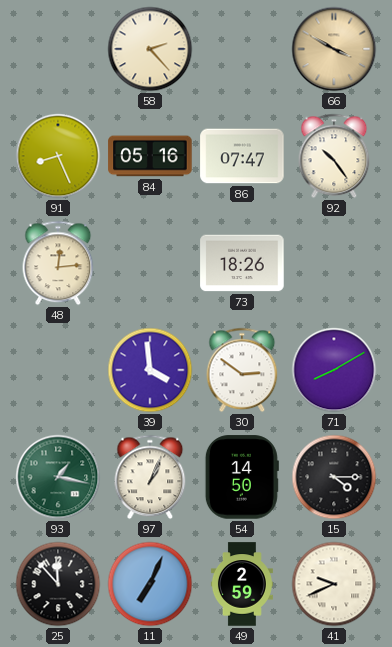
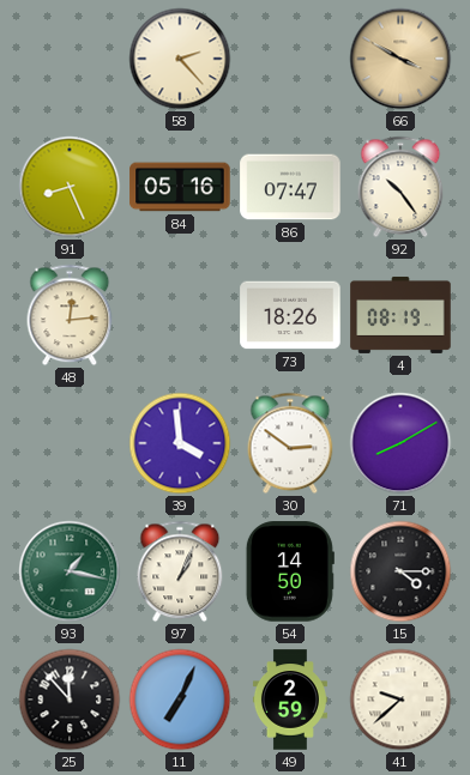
4: none -> 08:19 (400, 315)
41: 9:41 -> 9:38 (400, 700)
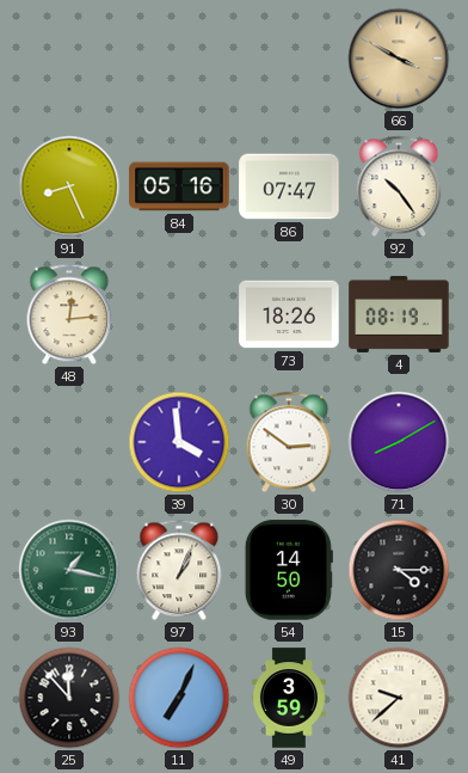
58: 2:23 -> none (180, 59)
49: 2:59 -> 3:59 (289, 698)
